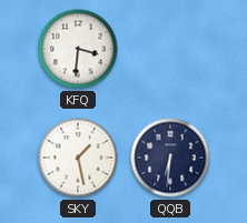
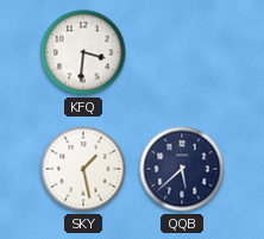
QQB: 6:31 -> 5:38 (182, 169)
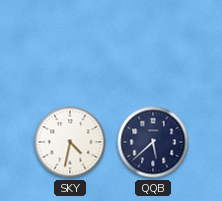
KFQ: 3:31 -> none (83, 52)
SKY: 1:28 -> 4:32 (70, 142)
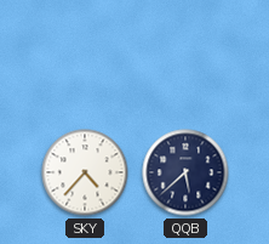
SKY: 4:32 -> 4:37 (85, 172)
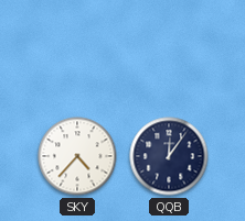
QQB: 5:38 -> 12:06 (169, 156)
